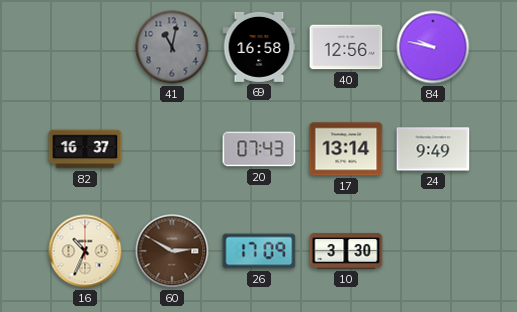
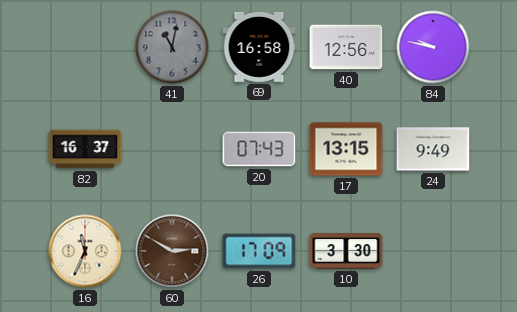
17: 13:14 -> 13:15 (346, 149)
16: 10:34 -> 11:34 (85, 251)
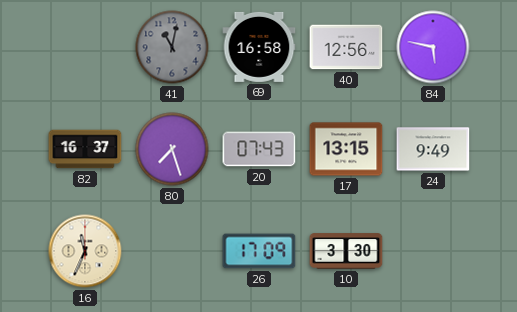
84: 9:47 -> 5:47 (433, 47)
80: none -> 7:27 (172, 149)
60: 2:50 -> none (172, 251)
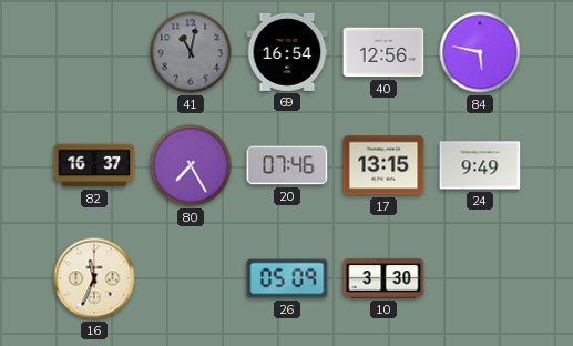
69: 16:58 -> 16:54 (287, 52)
80: 7:27 -> 7:25 (191, 165)
20: 07:43 -> 07:46 (287, 165)
26: 17:09 -> 05:09 (287, 278)
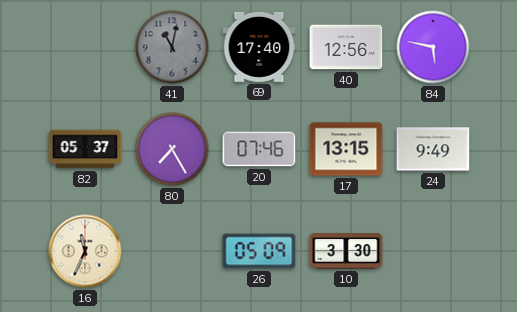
69: 16:54 -> 17:40 (259, 47)
82: 16:37 -> 05:37 (85, 149)
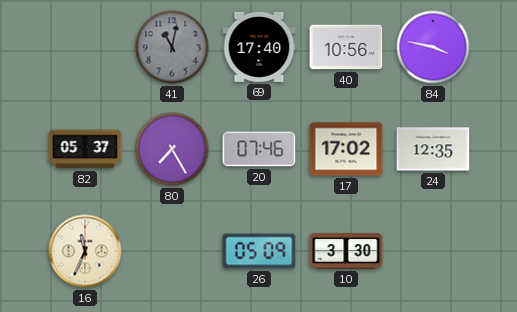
40: 12:56 -> 10:56 (346, 47)
84: 5:47 -> 3:47 (433, 47)
17: 13:15 -> 17:02 (346, 149)
24: 9:49 -> 12:35 (433, 149)
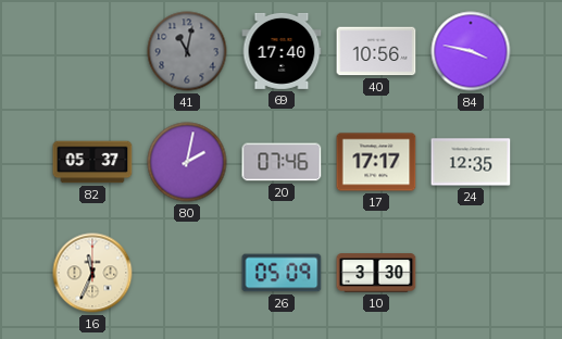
80: 7:25 -> 2:02 (187, 162)
17: 17:02 -> 17:17 (376, 162)
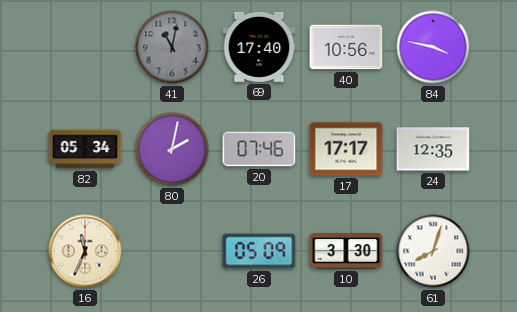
82: 05:37 -> 05:34 (85, 149)
61: none -> 8:03 (433, 251)
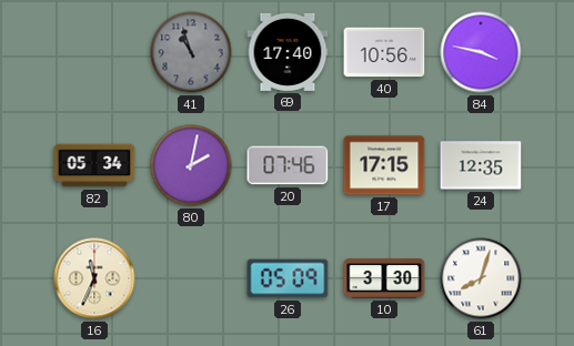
41: 11:02 -> 10:57 (191, 52)
17: 17:17 -> 17:15 (384, 165)
